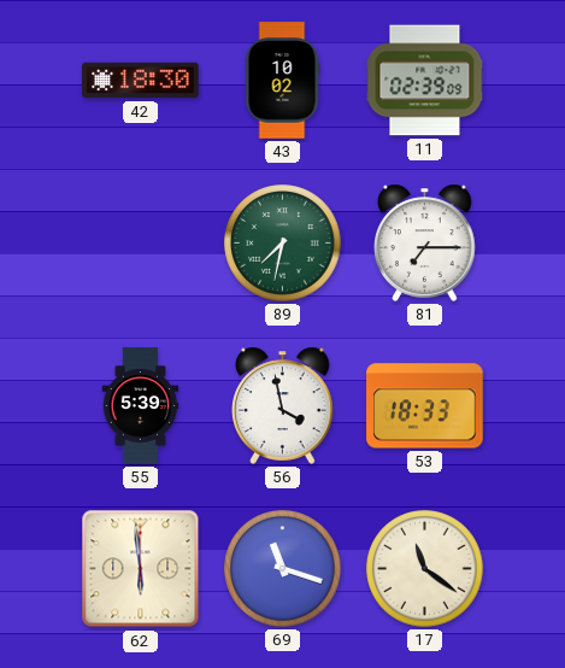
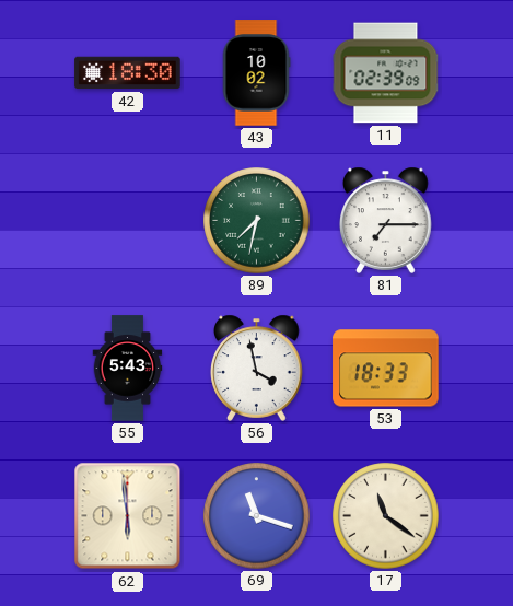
55: 5:39 -> 5:43 (128, 369)
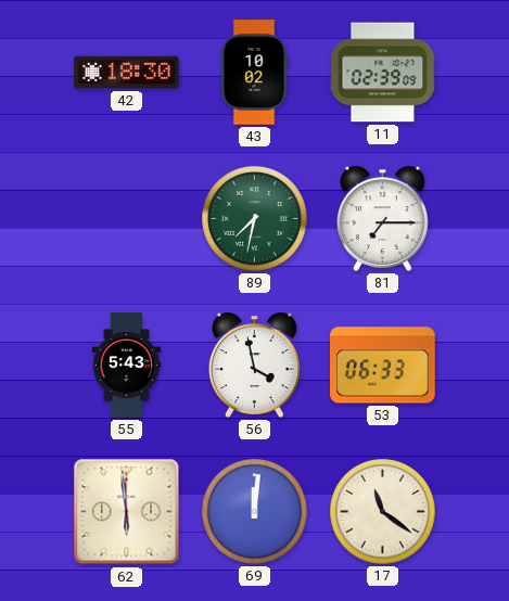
53: 18:33 -> 06:33 (383, 366)
69: 11:18 -> 12:01 (255, 512)
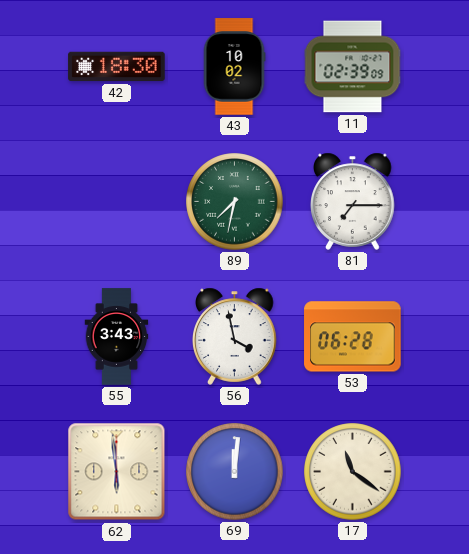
55: 5:43 -> 3:43 (117, 337)
53: 06:33 -> 06:28 (353, 337)
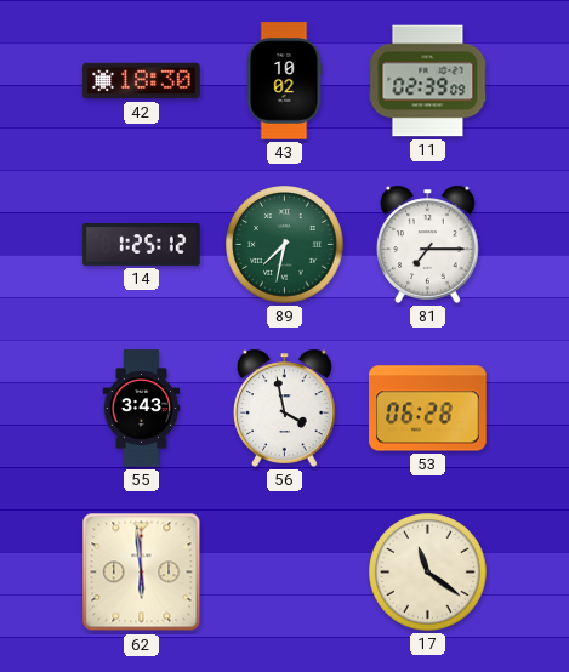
14: none -> 1:25 (142, 245)
69: 12:01 -> none (235, 472)
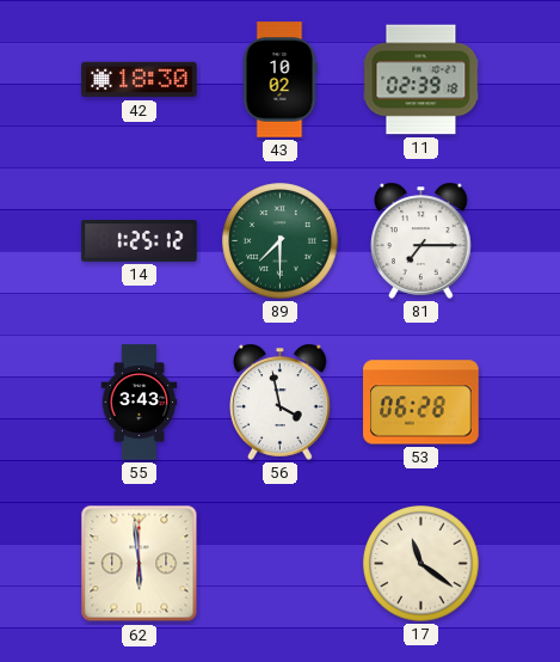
11: 02:39:09 -> 02:39:18 (421, 80)
89: 7:32 -> 7:30 (281, 241)
